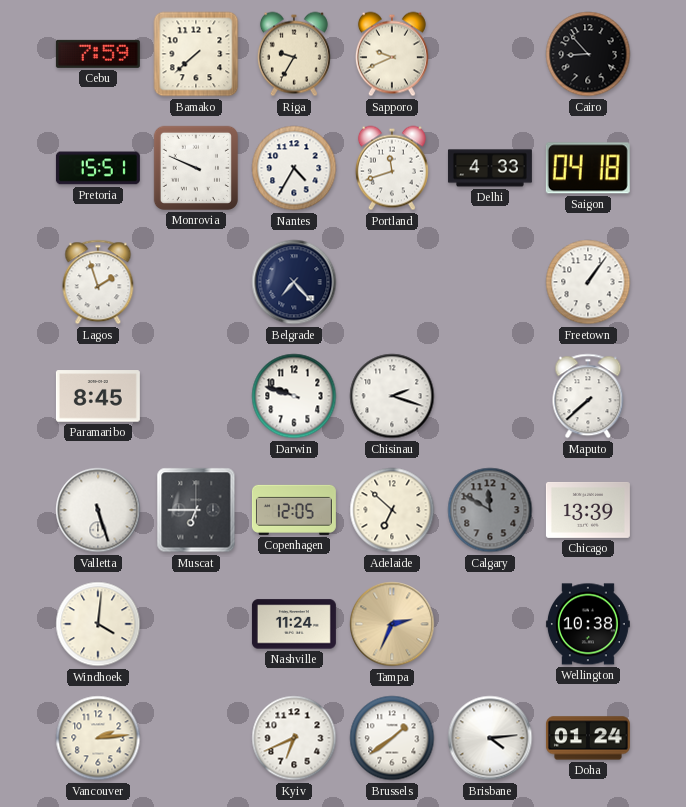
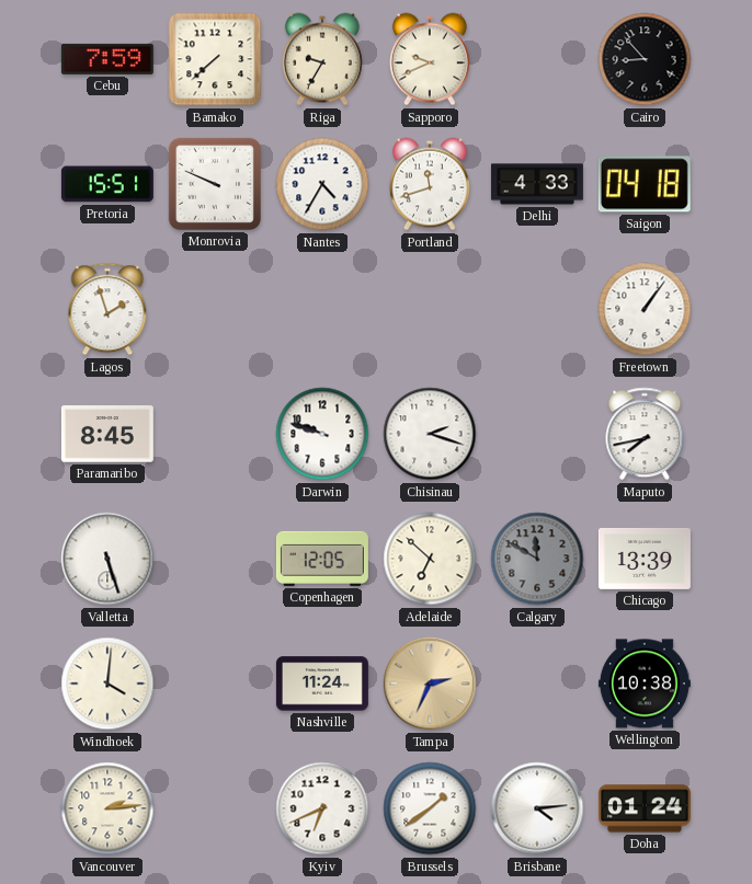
Belgrade: 7:23 -> none (294, 282)
Maputo: 7:38 -> 7:43 (645, 434)
Muscat: 6:45 -> none (196, 510)
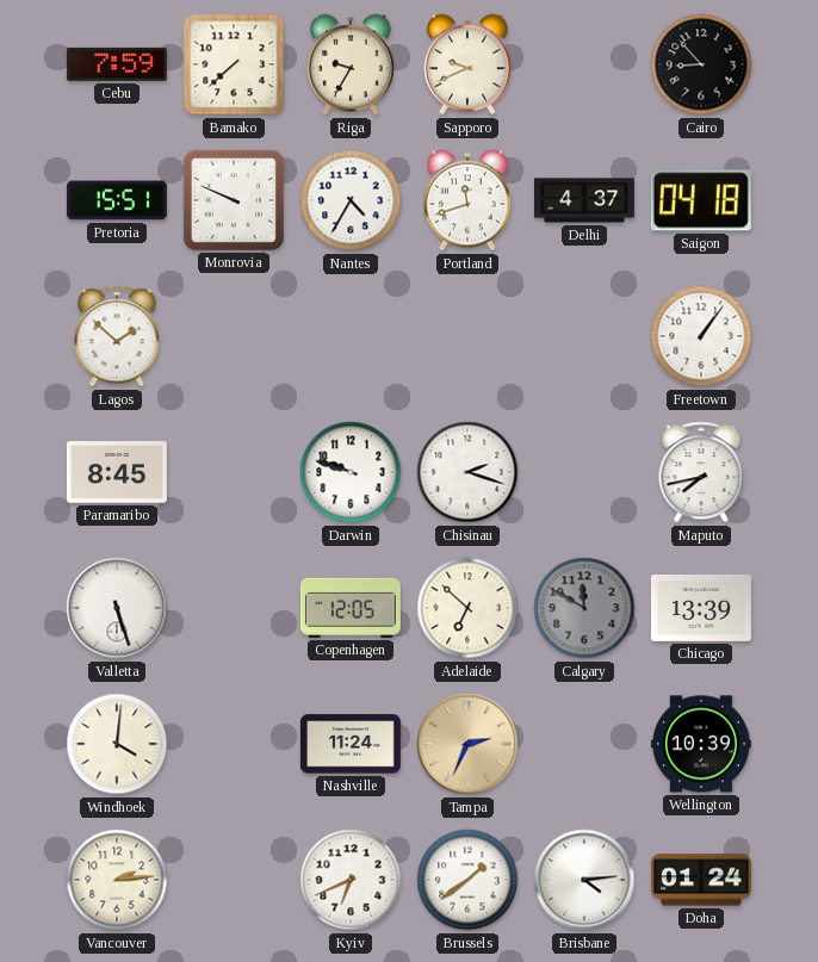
Delhi: 4:33 -> 4:37 (584, 200)
Lagos: 1:57 -> 1:52 (117, 336)
Wellington: 10:38 -> 10:39 (701, 744)
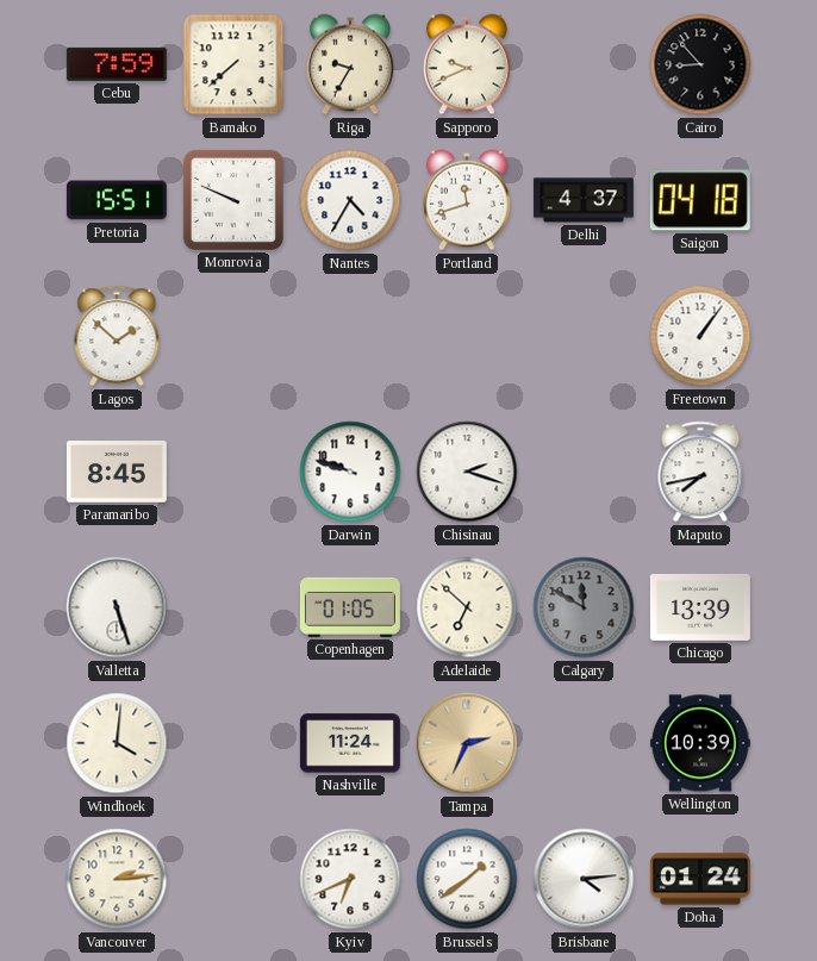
Copenhagen: 12:05 -> 01:05 (350, 607)
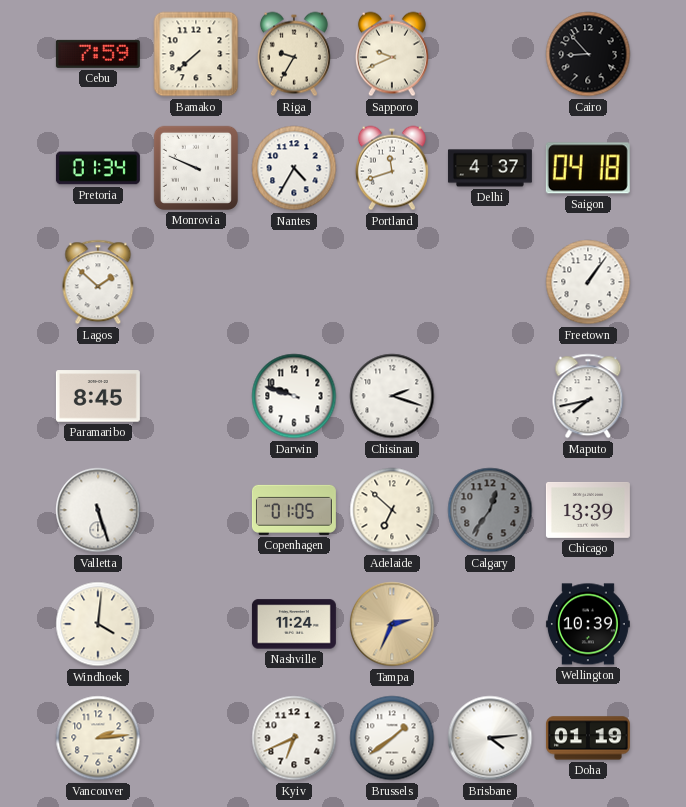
Pretoria: 15:51 -> 01:34 (98, 168)
Calgary: 11:50 -> 12:36 (490, 510)
Doha: 01:24 -> 01:19 (588, 738)
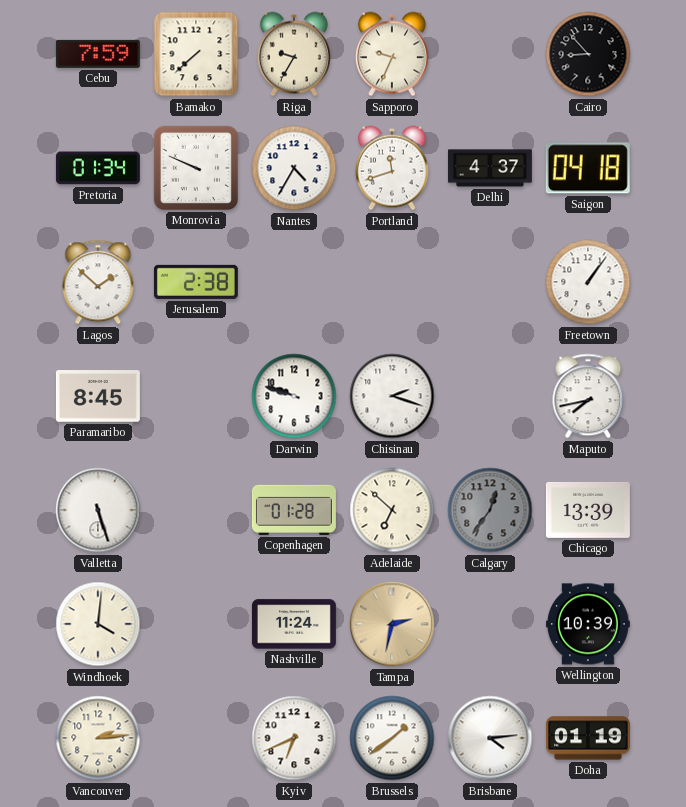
Sapporo: 9:41 -> 9:34 (392, 54)
Jerusalem: none -> 2:38 (196, 282)
Copenhagen: 01:05 -> 01:28 (294, 510)
Tampa: 2:34 -> 2:32 (392, 624)
